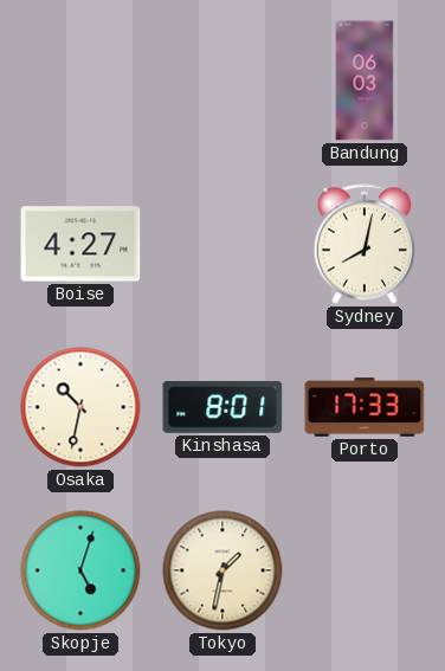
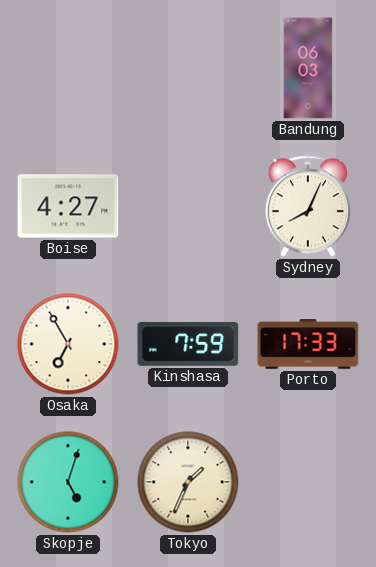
Sydney: 8:02 -> 8:04 (308, 206)
Osaka: 10:32 -> 6:55 (68, 344)
Kinshasa: 8:01 -> 7:59 (188, 344)
Tokyo: 1:32 -> 1:34 (188, 482)
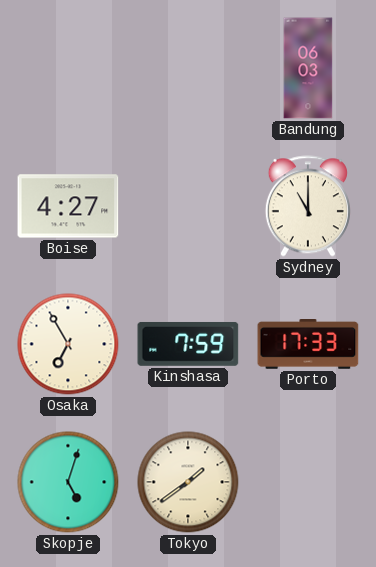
Sydney: 8:04 -> 11:00 (308, 206)
Tokyo: 1:34 -> 1:39 (188, 482)
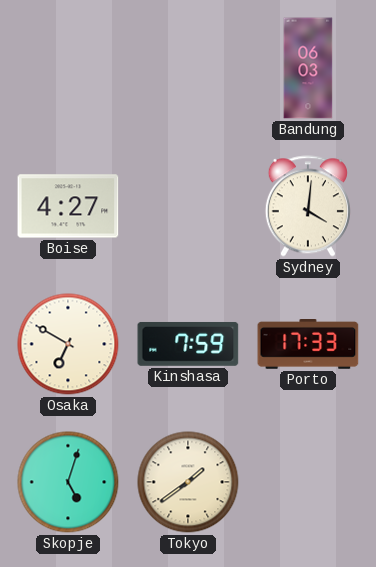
Sydney: 11:00 -> 4:01 (308, 206)
Osaka: 6:55 -> 6:50 (68, 344)
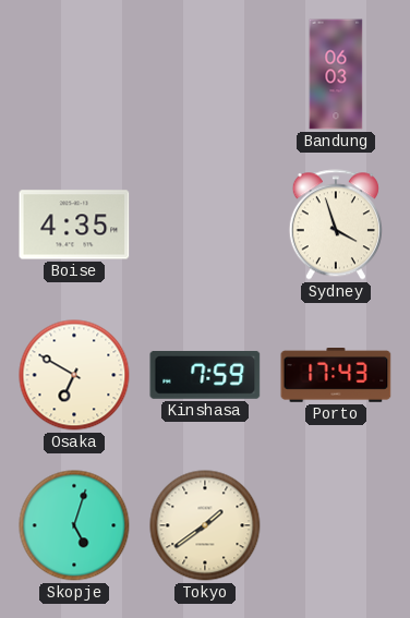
Boise: 4:27 -> 4:35 (74, 225)
Sydney: 4:01 -> 3:57 (336, 225)
Porto: 17:33 -> 17:43 (336, 376)
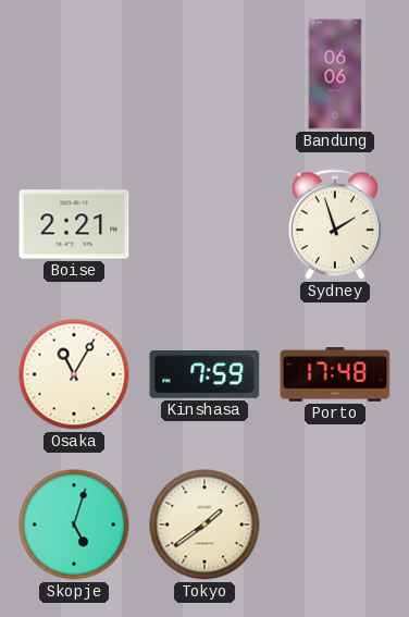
Bandung: 06:03 -> 06:06 (335, 74)
Boise: 4:35 -> 2:21 (74, 224)
Sydney: 3:57 -> 1:57 (335, 224)
Osaka: 6:50 -> 11:05 (74, 374)
Porto: 17:43 -> 17:48 (335, 375)
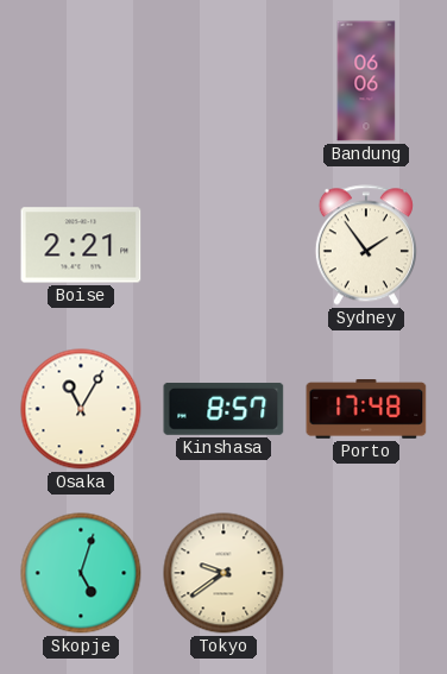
Sydney: 1:57 -> 1:54 (366, 245)
Kinshasa: 7:59 -> 8:57 (223, 409)
Tokyo: 1:39 -> 9:39 (223, 573)
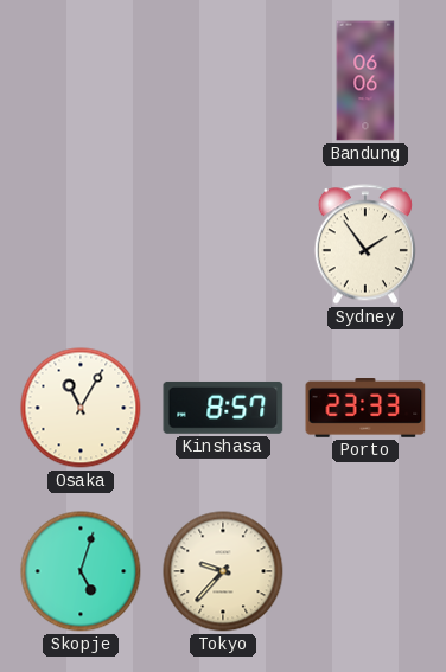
Boise: 2:21 -> none (81, 245)
Porto: 17:48 -> 23:33 (365, 409)
Tokyo: 9:39 -> 9:37 (223, 571)
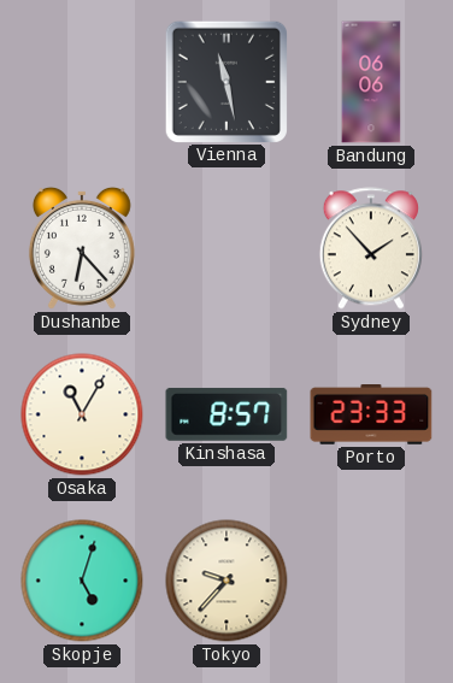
Vienna: none -> 11:28 (225, 81)
Dushanbe: none -> 6:23 (82, 248)
Sydney: 1:54 -> 1:53 (371, 248)
